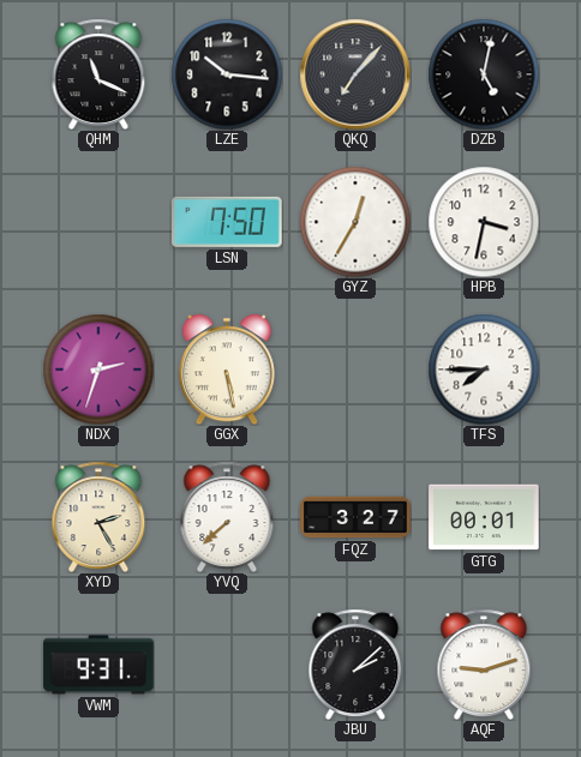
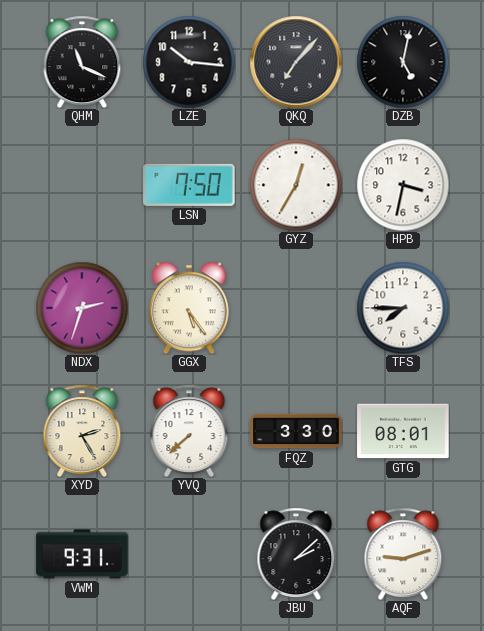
GGX: 5:28 -> 5:24 (189, 308)
FQZ: 3:27 -> 3:30 (296, 431)
GTG: 00:01 -> 08:01 (403, 431)
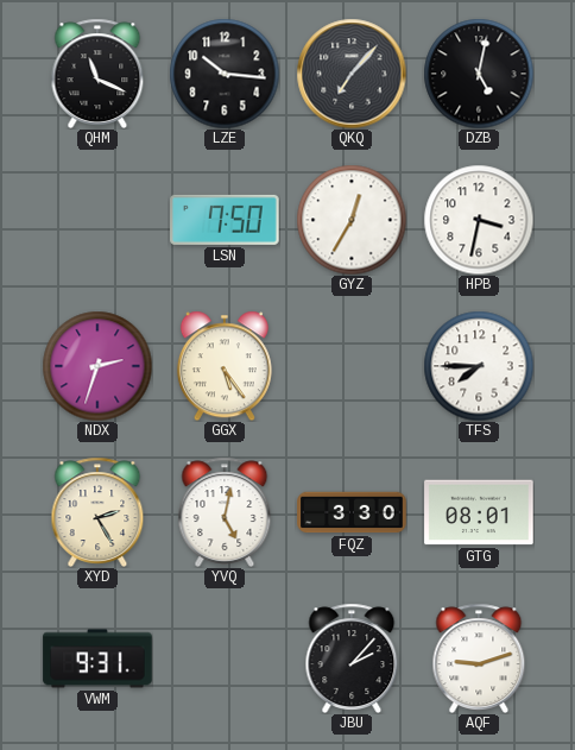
YVQ: 7:38 -> 5:02 (225, 511)
JBU: 2:08 -> 2:07 (352, 657)
